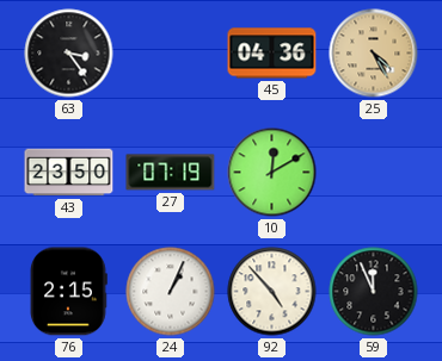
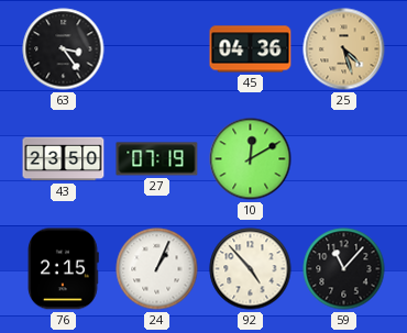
25: 4:25 -> 4:27 (344, 49)
59: 11:56 -> 11:07 (344, 269)
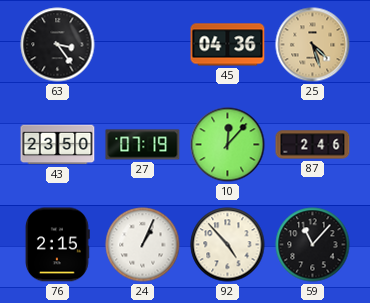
10: 12:10 -> 12:07 (228, 145)
87: none -> 2:46 (313, 145)
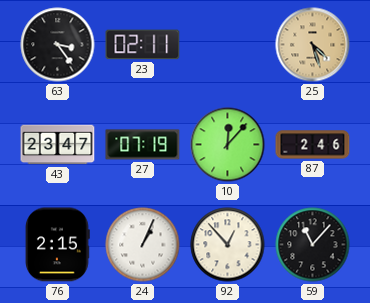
23: none -> 02:11 (143, 45)
45: 04:36 -> none (228, 45)
43: 23:50 -> 23:47 (58, 145)
92: 4:53 -> 12:53 (228, 245)
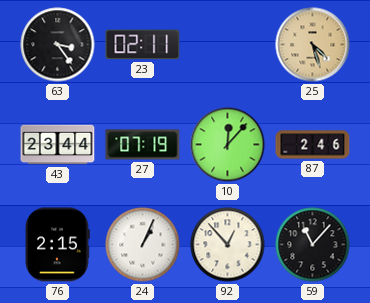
43: 23:47 -> 23:44 (58, 145)
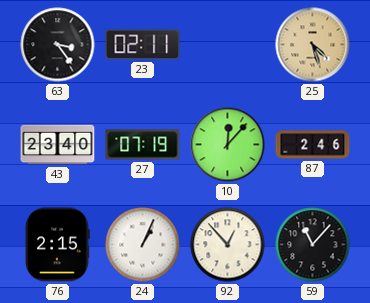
43: 23:44 -> 23:40 (58, 145)
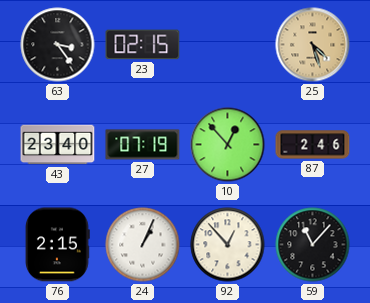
23: 02:11 -> 02:15 (143, 45)
10: 12:07 -> 12:53 (228, 145)
